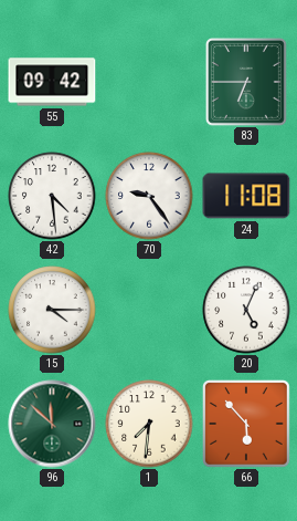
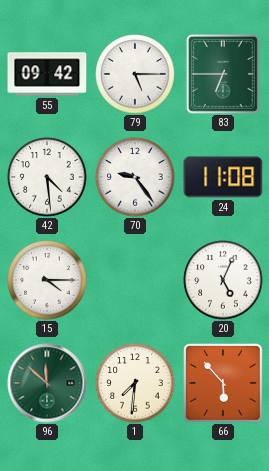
79: none -> 5:15 (135, 74)
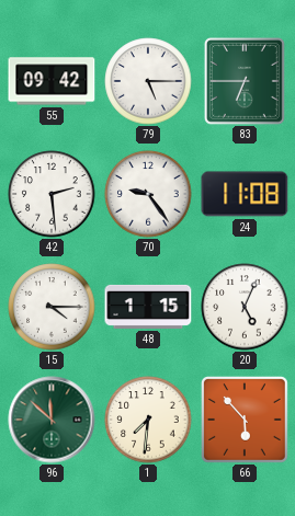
42: 4:29 -> 2:29 (52, 194)
48: none -> 1:15 (148, 307)
